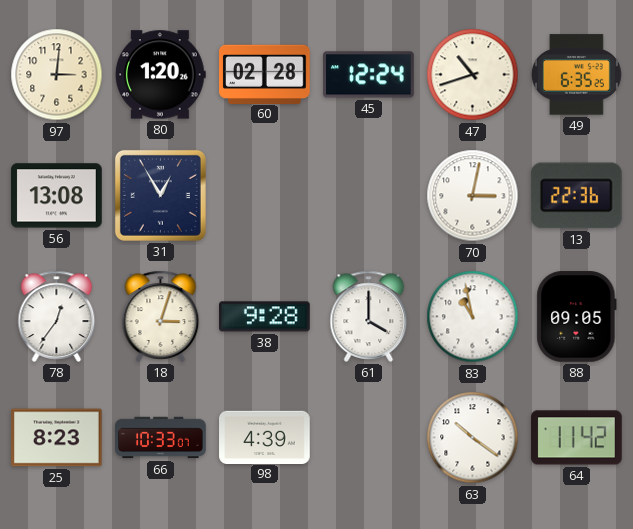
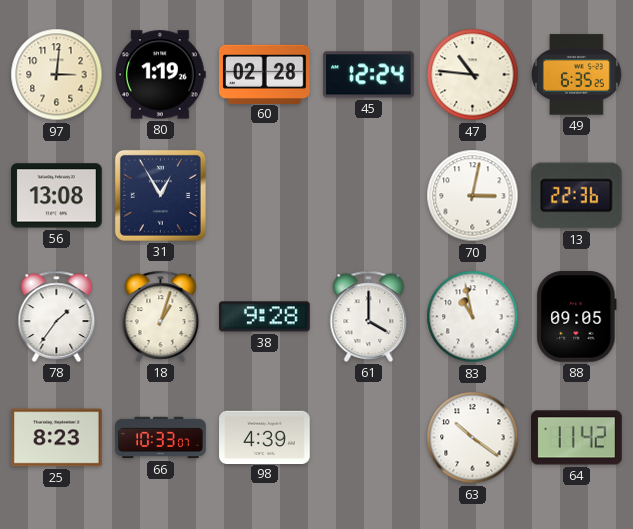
80: 1:20 -> 1:19 (160, 75)
47: 10:42 -> 10:46 (473, 75)
78: 12:36 -> 1:36 (57, 316)
18: 3:03 -> 1:03 (161, 316)
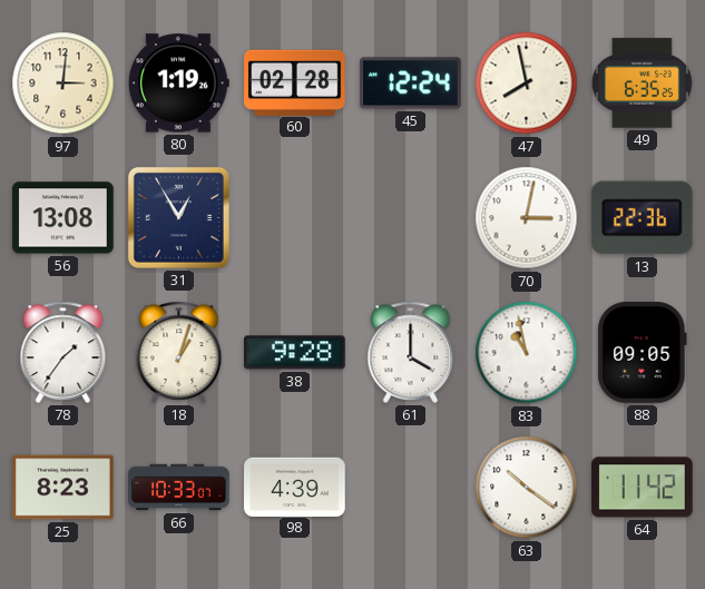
47: 10:46 -> 7:58 (527, 84)
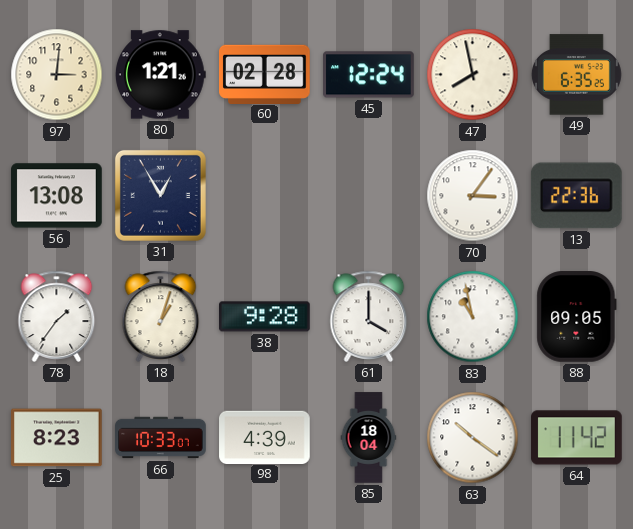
80: 1:19 -> 1:21 (160, 75)
70: 3:02 -> 3:06 (473, 196)
85: none -> 18:04 (369, 438)
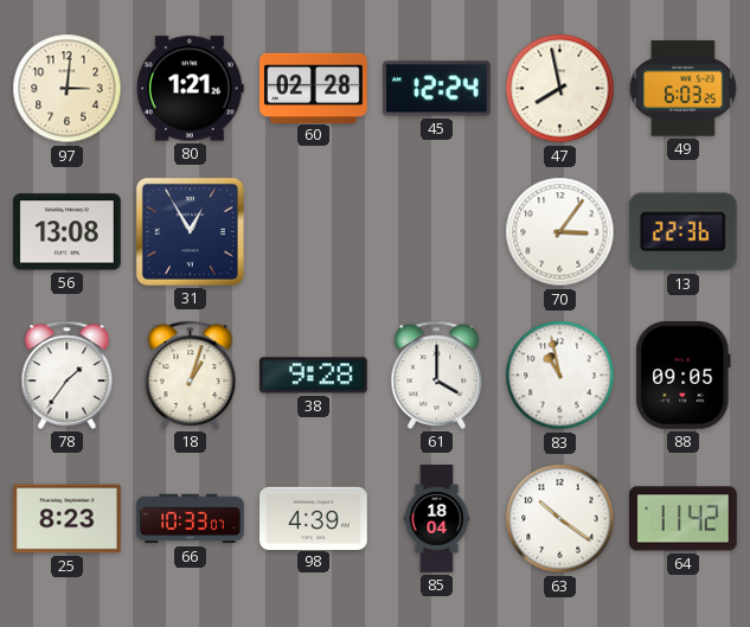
49: 6:35 -> 6:03 (682, 89)
